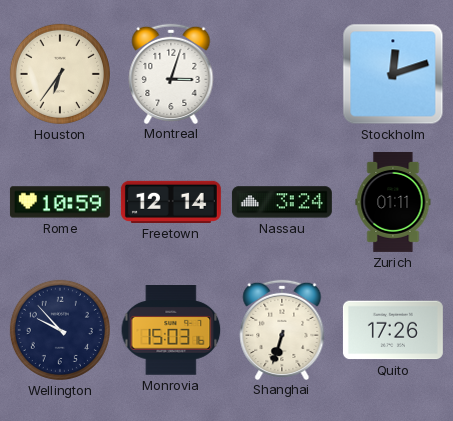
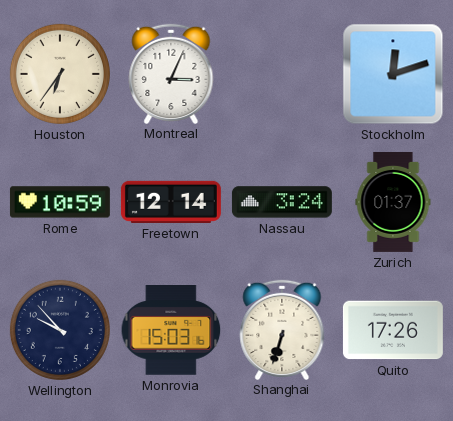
Montreal: 3:03 -> 3:04 (171, 73)
Zurich: 01:11 -> 01:37 (393, 202)
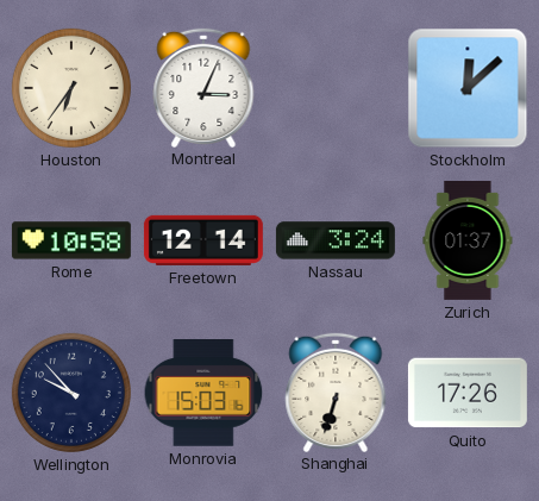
Stockholm: 12:12 -> 12:08 (468, 88)
Rome: 10:59 -> 10:58 (71, 240)
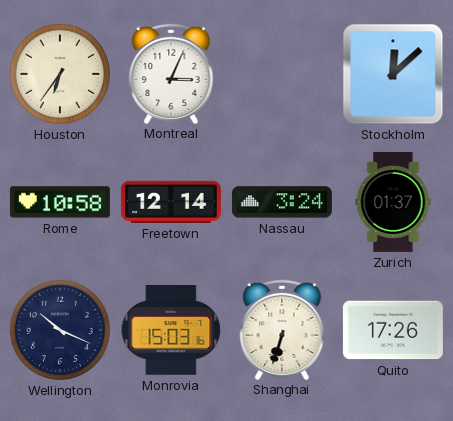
Wellington: 9:53 -> 10:19 (60, 330)
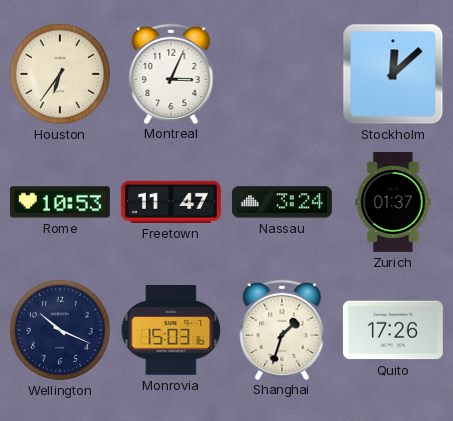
Rome: 10:58 -> 10:53 (60, 202)
Freetown: 12:14 -> 11:47 (171, 202)
Shanghai: 6:33 -> 1:33 (282, 329)
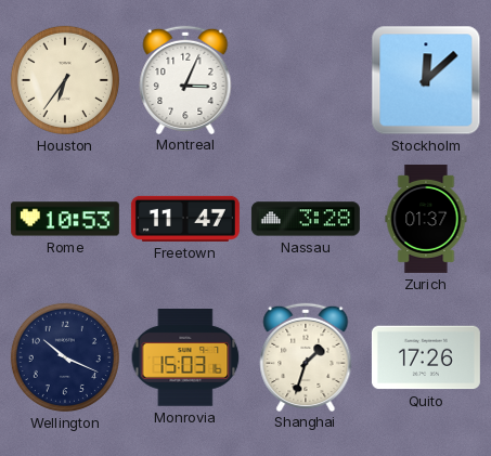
Nassau: 3:24 -> 3:28 (306, 219)
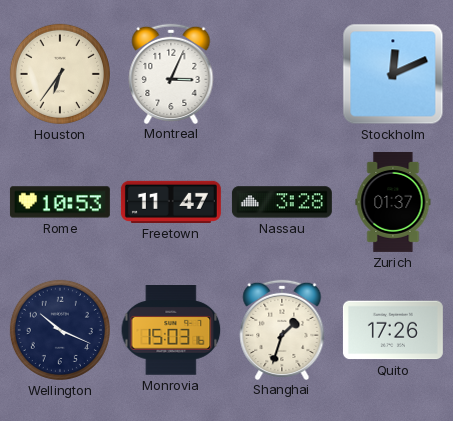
Stockholm: 12:08 -> 12:11 (393, 74)
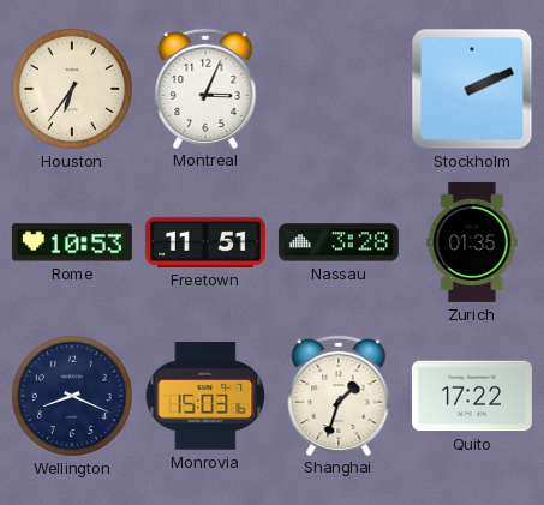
Stockholm: 12:11 -> 2:11 (472, 89)
Freetown: 11:47 -> 11:51 (205, 242)
Zurich: 01:37 -> 01:35 (472, 242)
Wellington: 10:19 -> 8:19 (72, 396)
Quito: 17:26 -> 17:22 (472, 396)
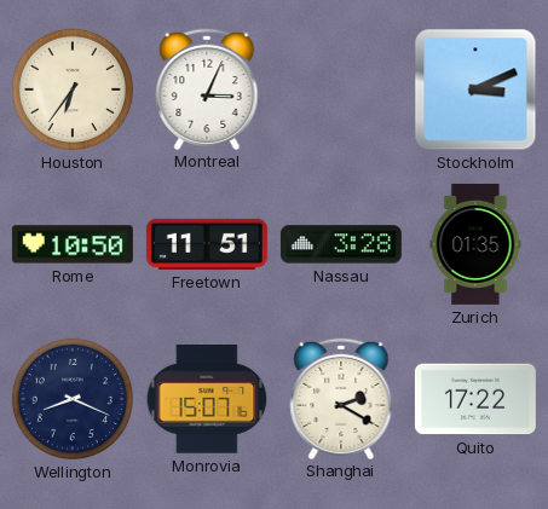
Stockholm: 2:11 -> 3:11 (475, 89)
Rome: 10:53 -> 10:50 (73, 244)
Monrovia: 15:03 -> 15:07 (207, 400)
Shanghai: 1:33 -> 2:20 (341, 398)
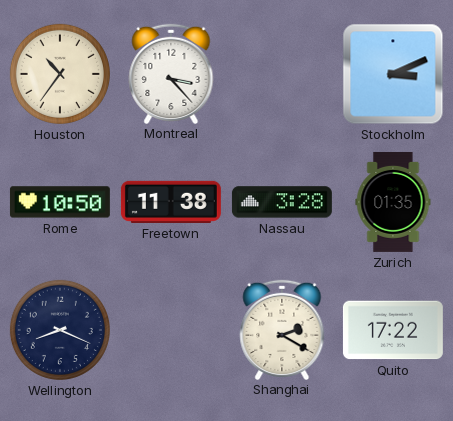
Houston: 6:36 -> 10:36 (60, 74)
Montreal: 3:04 -> 3:23 (171, 73)
Freetown: 11:51 -> 11:38 (171, 202)
Monrovia: 15:07 -> none (207, 400)
